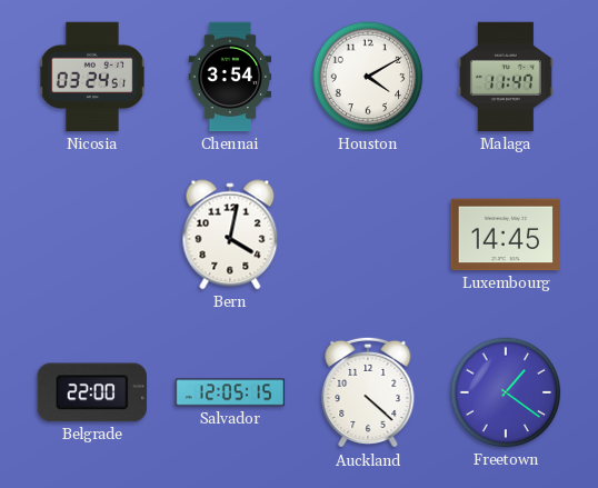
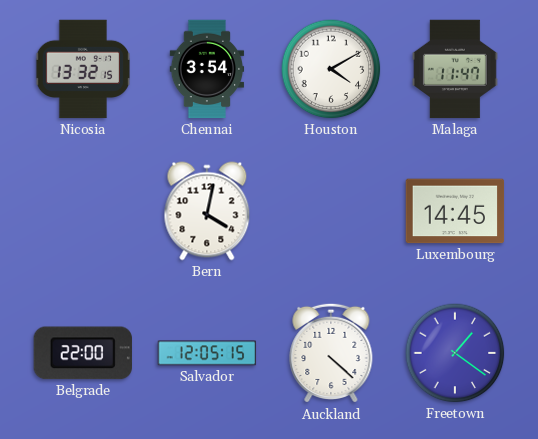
Nicosia: 03:24 -> 13:32 (82, 69)
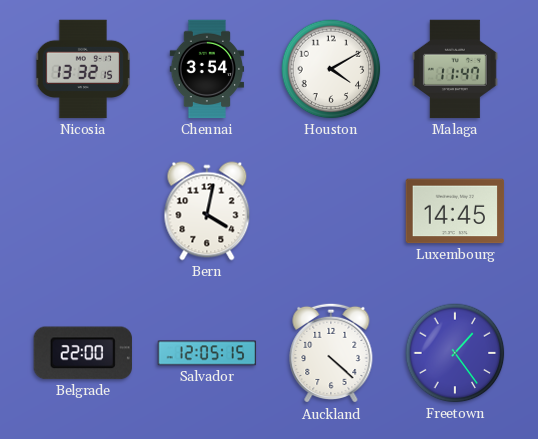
Freetown: 1:21 -> 1:24 (455, 353)
